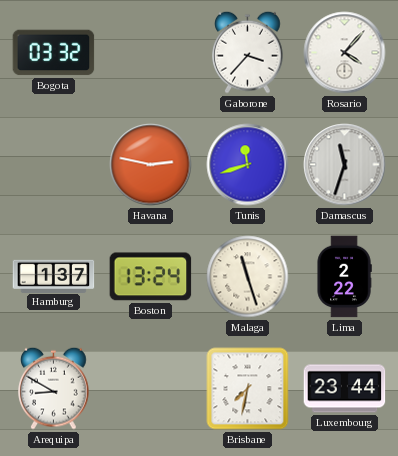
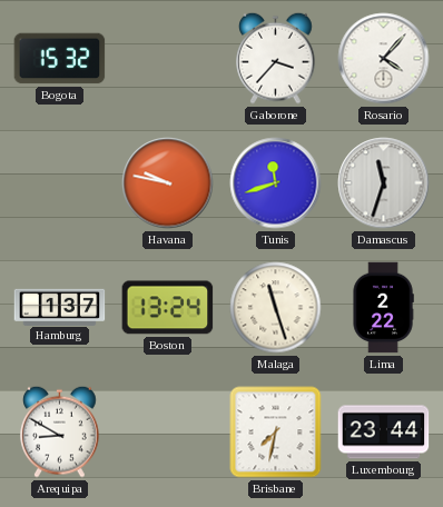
Bogota: 03:32 -> 15:32 (60, 59)
Havana: 2:47 -> 9:47 (168, 183)
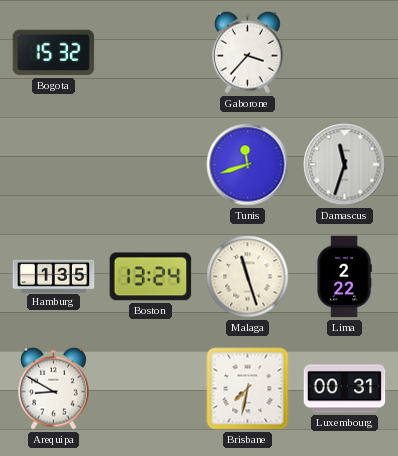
Rosario: 4:07 -> none (384, 59)
Havana: 9:47 -> none (168, 183)
Hamburg: 1:37 -> 1:35 (54, 276)
Luxembourg: 23:44 -> 00:31 (345, 389)
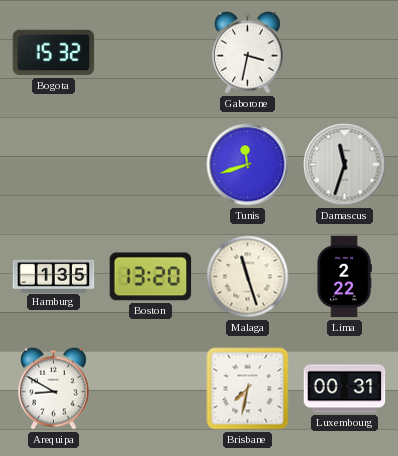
Gaborone: 3:37 -> 3:32 (248, 52)
Boston: 13:24 -> 13:20 (151, 277)
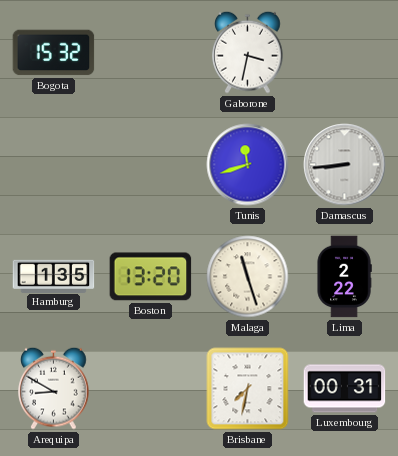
Damascus: 11:33 -> 8:44 (345, 165)
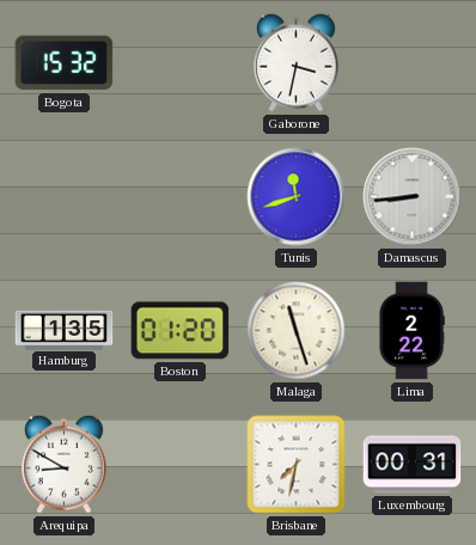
Boston: 13:20 -> 01:20 (181, 331)
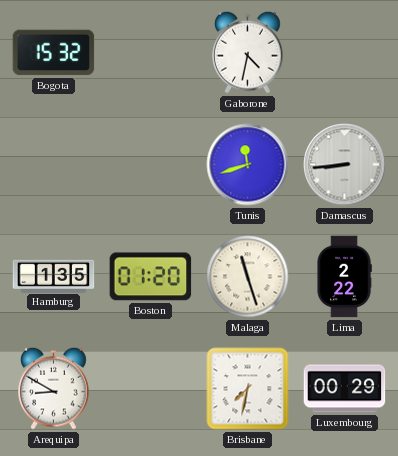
Gaborone: 3:32 -> 4:32 (248, 52)
Luxembourg: 00:31 -> 00:29 (345, 389)
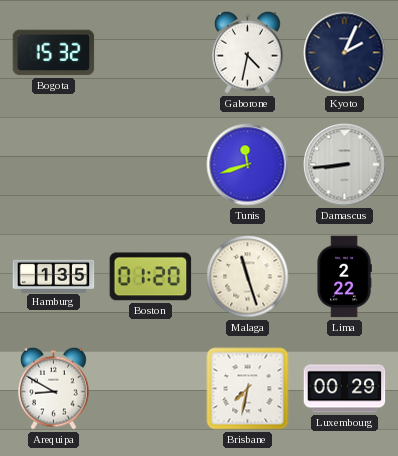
Kyoto: none -> 2:04 (345, 53)
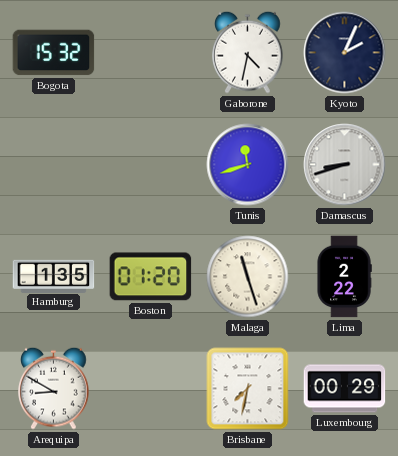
Damascus: 8:44 -> 8:42 (345, 165)
